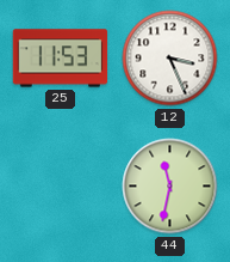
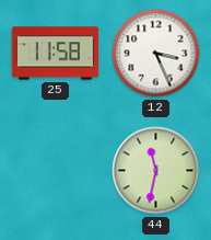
25: 11:53 -> 11:58 (56, 54)
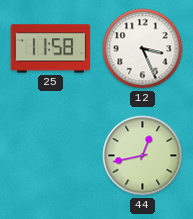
44: 11:32 -> 12:43 (143, 156)
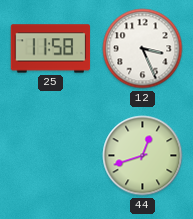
44: 12:43 -> 12:42 (143, 156)
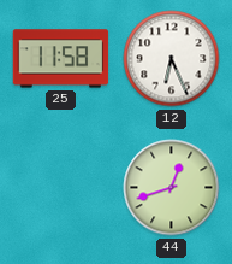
12: 3:26 -> 6:26 (172, 59)
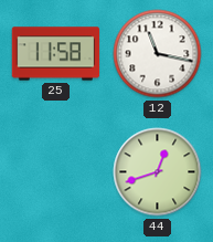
12: 6:26 -> 11:17 (158, 54)
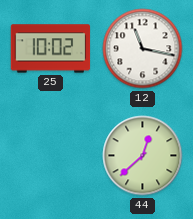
25: 11:58 -> 10:02 (51, 49)
44: 12:42 -> 12:38 (143, 156)
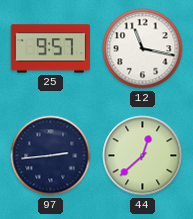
25: 10:02 -> 9:57 (51, 49)
97: none -> 2:44 (51, 156)
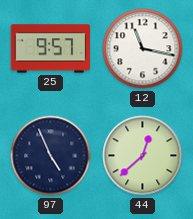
97: 2:44 -> 4:56 (51, 156)
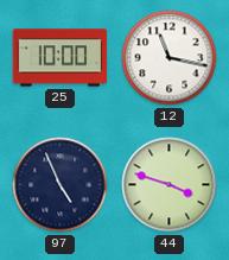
25: 9:57 -> 10:00 (61, 58)
44: 12:38 -> 3:48 (170, 185)
